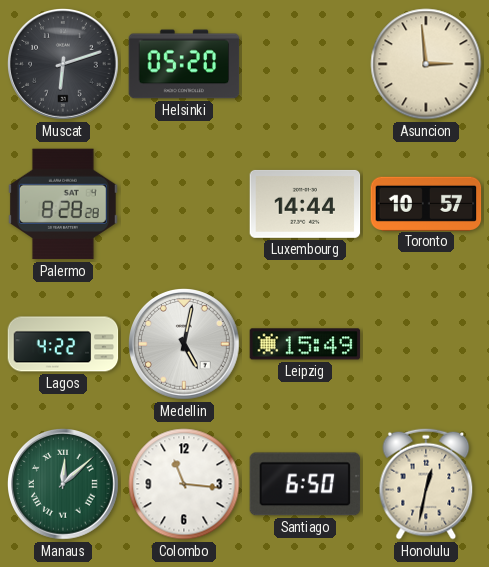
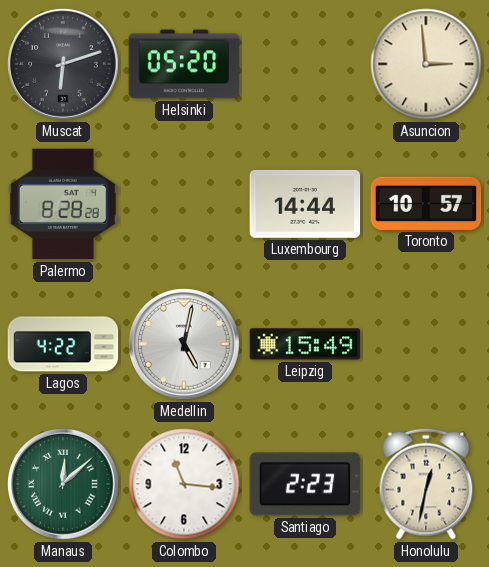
Santiago: 6:50 -> 2:23 (305, 484)
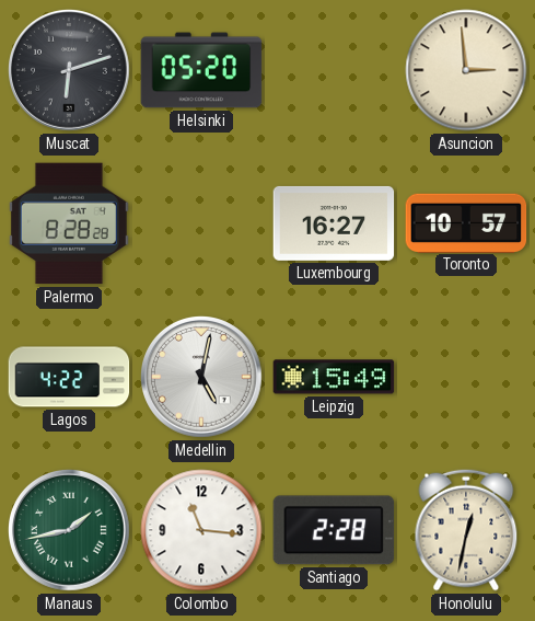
Luxembourg: 14:44 -> 16:27 (334, 223)
Manaus: 12:08 -> 1:43 (70, 531)
Santiago: 2:23 -> 2:28 (334, 530)
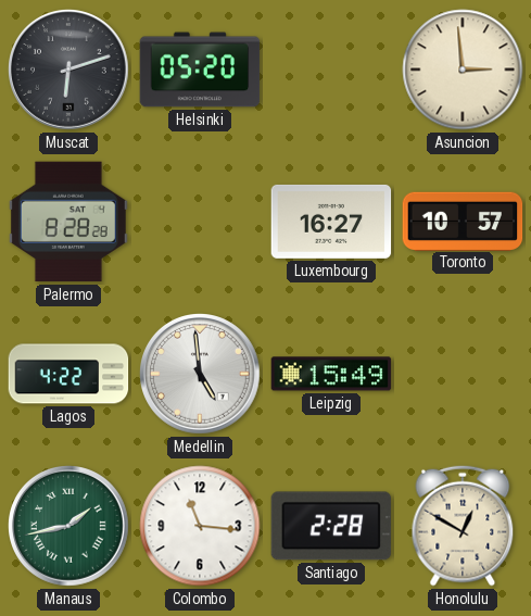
Medellin: 5:02 -> 4:59 (201, 375)
Honolulu: 12:32 -> 12:50 (463, 526)
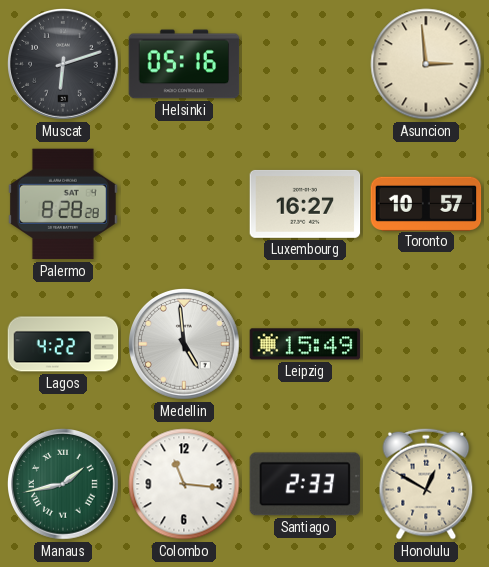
Helsinki: 05:20 -> 05:16 (184, 64)
Santiago: 2:28 -> 2:33 (305, 484)
